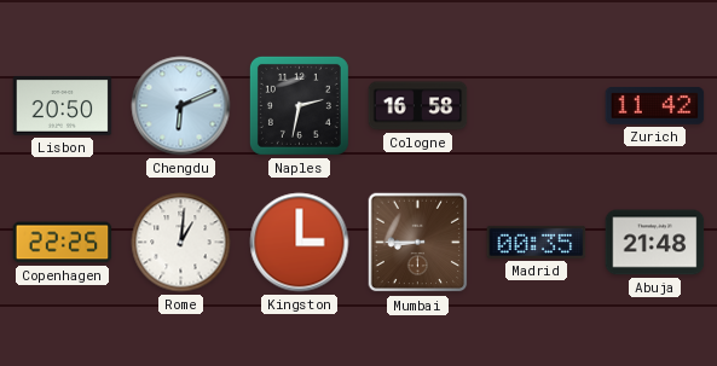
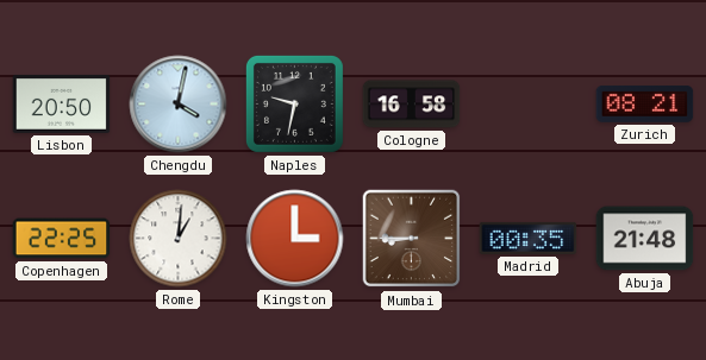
Chengdu: 6:11 -> 4:02 (179, 105)
Naples: 2:32 -> 9:32 (294, 103)
Zurich: 11:42 -> 08:21 (645, 103)
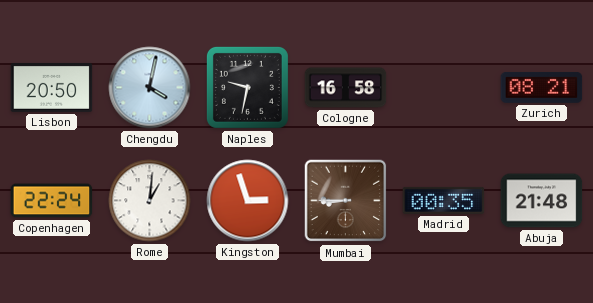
Copenhagen: 22:25 -> 22:24 (52, 201)
Kingston: 3:00 -> 2:57 (248, 201)
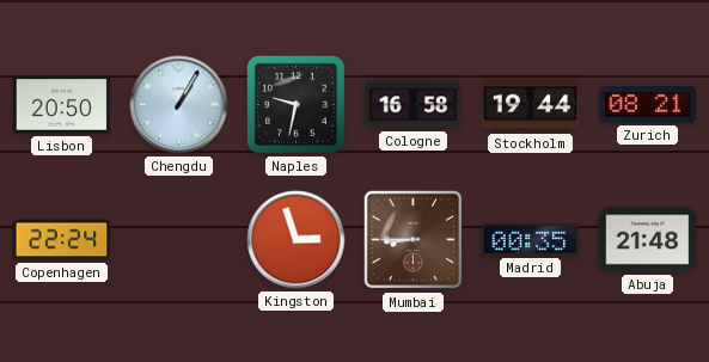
Chengdu: 4:02 -> 1:05 (179, 105)
Stockholm: none -> 19:44 (531, 105)
Rome: 1:01 -> none (150, 201)
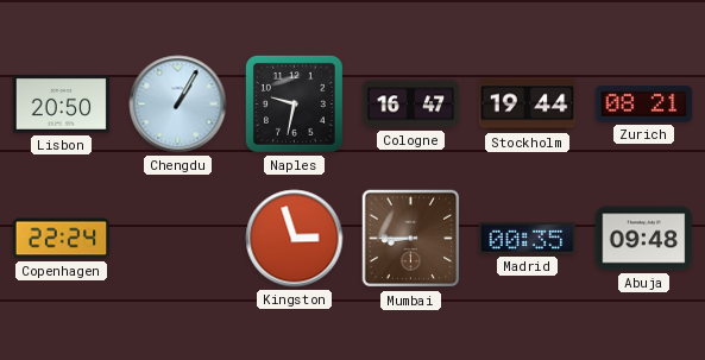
Cologne: 16:58 -> 16:47 (411, 105)
Abuja: 21:48 -> 09:48 (644, 239)
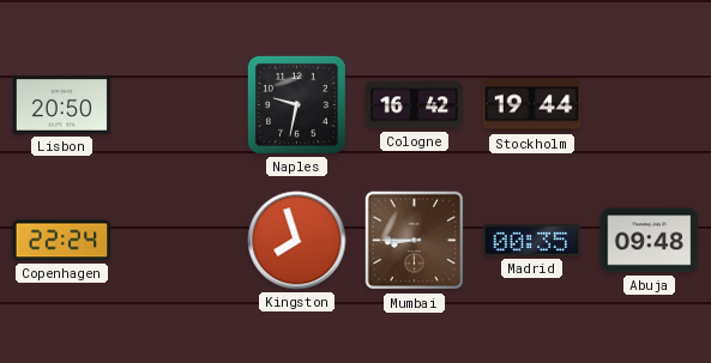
Chengdu: 1:05 -> none (178, 105)
Cologne: 16:47 -> 16:42 (415, 105)
Zurich: 08:21 -> none (644, 103)
Kingston: 2:57 -> 7:57 (297, 241)
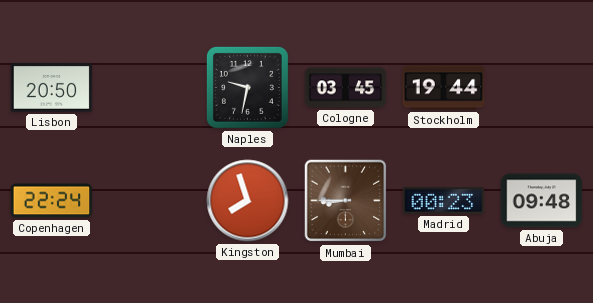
Cologne: 16:42 -> 03:45 (346, 88)
Madrid: 00:35 -> 00:23 (444, 200)
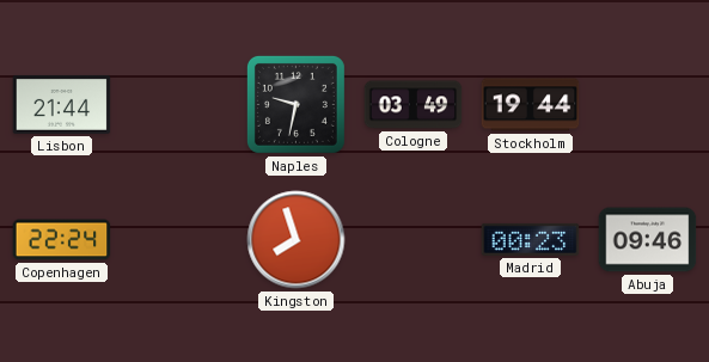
Lisbon: 20:50 -> 21:44 (62, 104)
Cologne: 03:45 -> 03:49 (414, 105)
Mumbai: 8:45 -> none (346, 201)
Abuja: 09:48 -> 09:46 (648, 240)
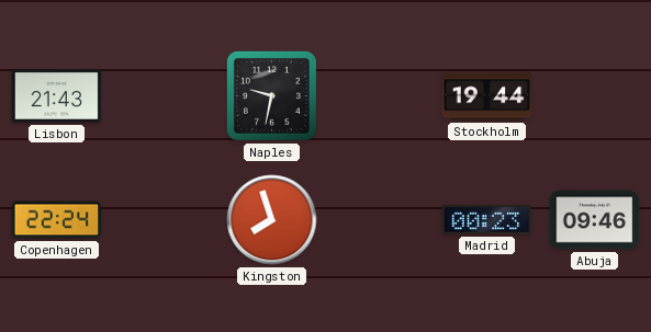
Lisbon: 21:44 -> 21:43 (57, 95)
Cologne: 03:49 -> none (414, 105)
